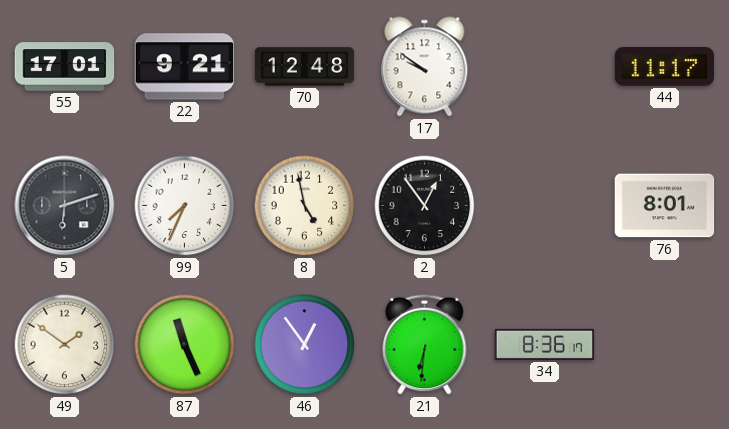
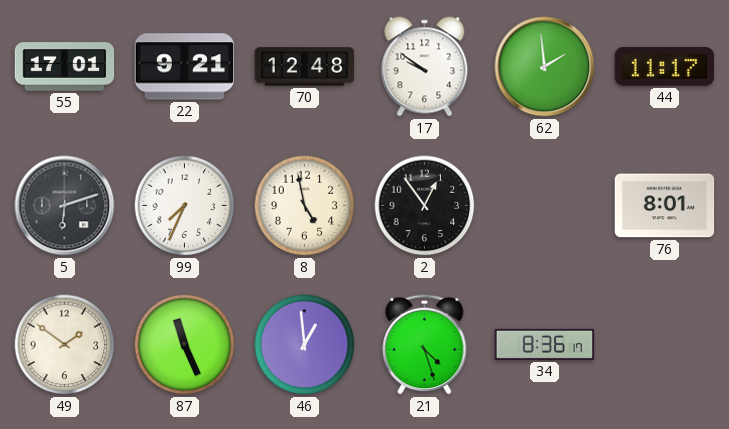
62: none -> 1:59 (545, 67)
46: 12:54 -> 12:59 (305, 345)
21: 6:31 -> 4:27 (425, 344)
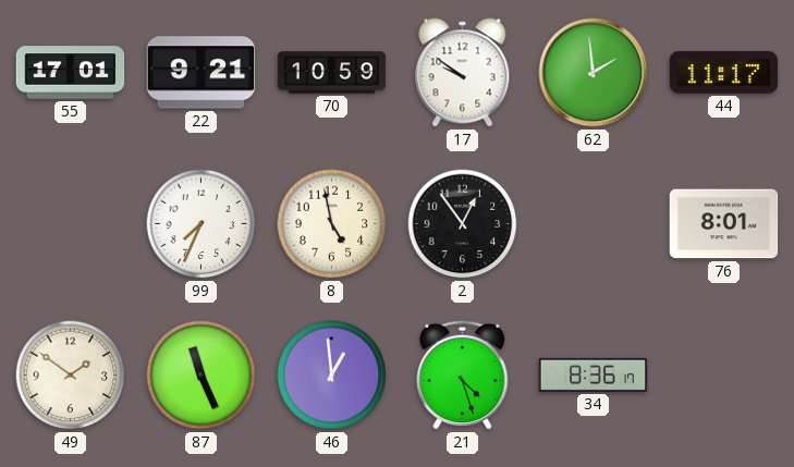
70: 12:48 -> 10:59 (332, 73)
5: 6:12 -> none (65, 206)
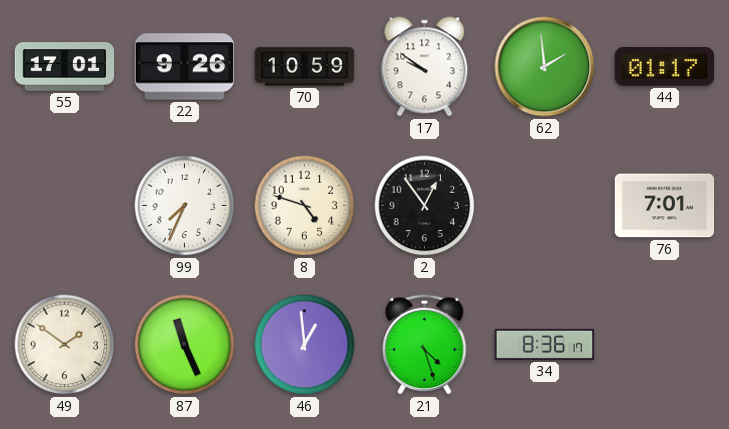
22: 9:21 -> 9:26 (185, 67)
44: 11:17 -> 01:17 (665, 66)
8: 4:58 -> 4:48 (305, 206)
76: 8:01 -> 7:01 (665, 206)
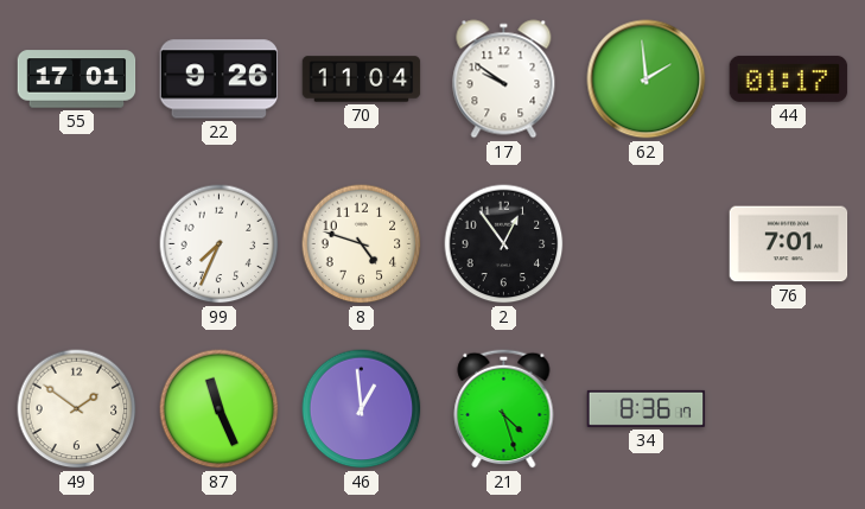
70: 10:59 -> 11:04 (362, 79)
